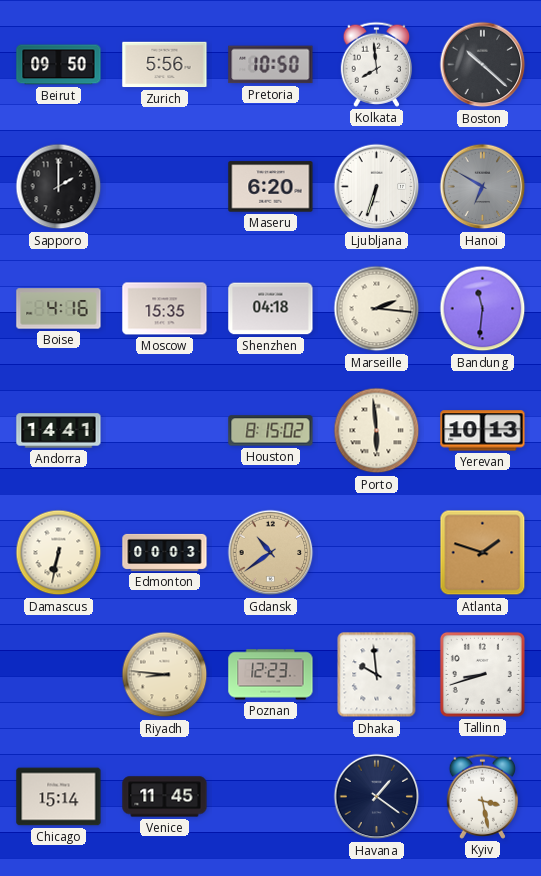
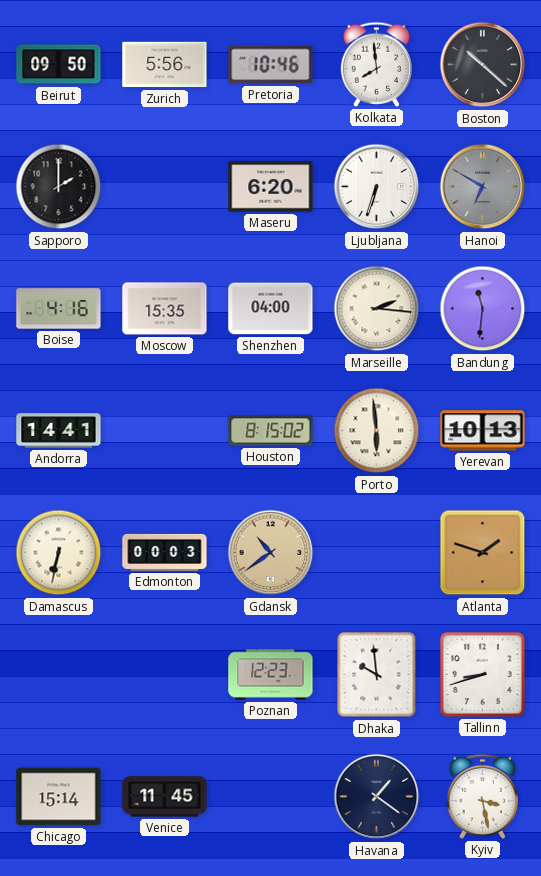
Pretoria: 10:50 -> 10:46 (271, 65)
Shenzhen: 04:18 -> 04:00 (271, 309)
Riyadh: 8:46 -> none (165, 675)
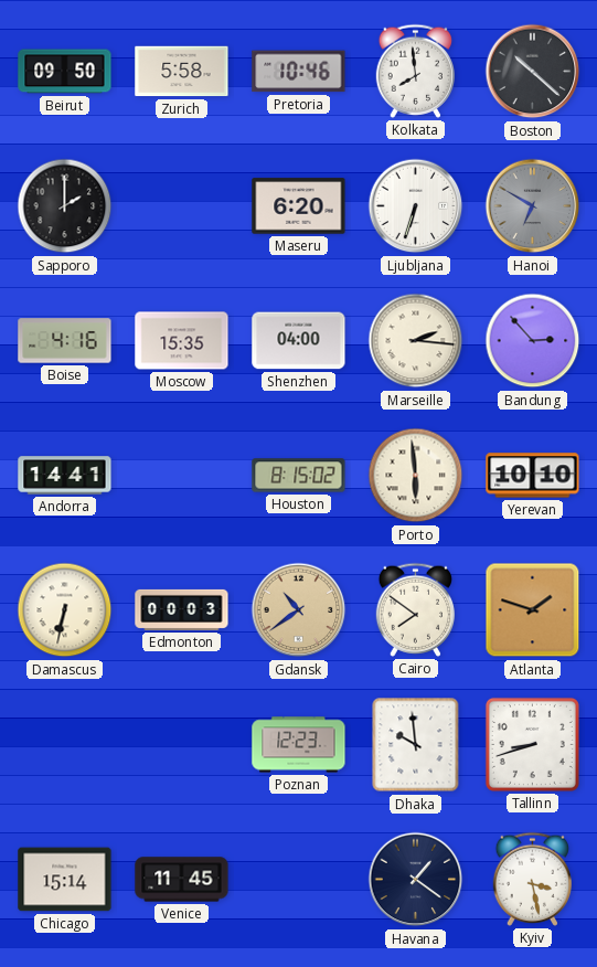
Zurich: 5:56 -> 5:58 (182, 72)
Bandung: 11:31 -> 2:53 (533, 341)
Yerevan: 10:13 -> 10:10 (533, 476)
Cairo: none -> 7:51 (416, 609)
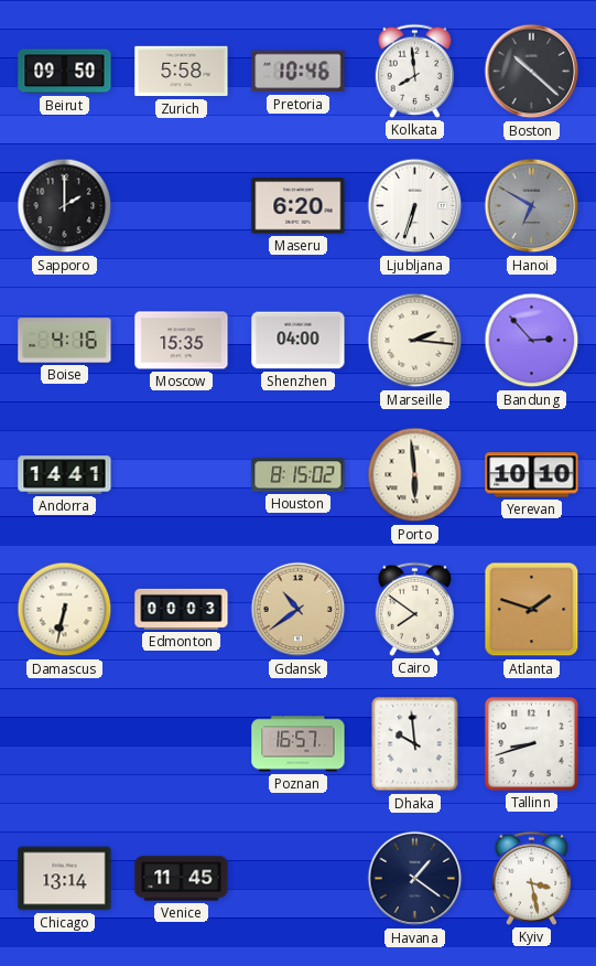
Poznan: 12:23 -> 16:57 (299, 744)
Chicago: 15:14 -> 13:14 (65, 879)
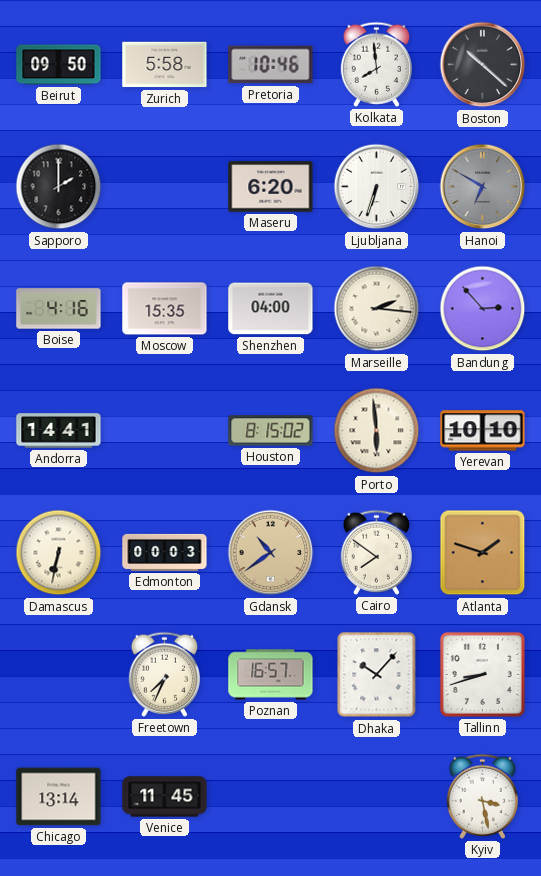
Freetown: none -> 7:34 (165, 674)
Dhaka: 9:59 -> 10:07 (377, 675)
Havana: 1:21 -> none (415, 879)
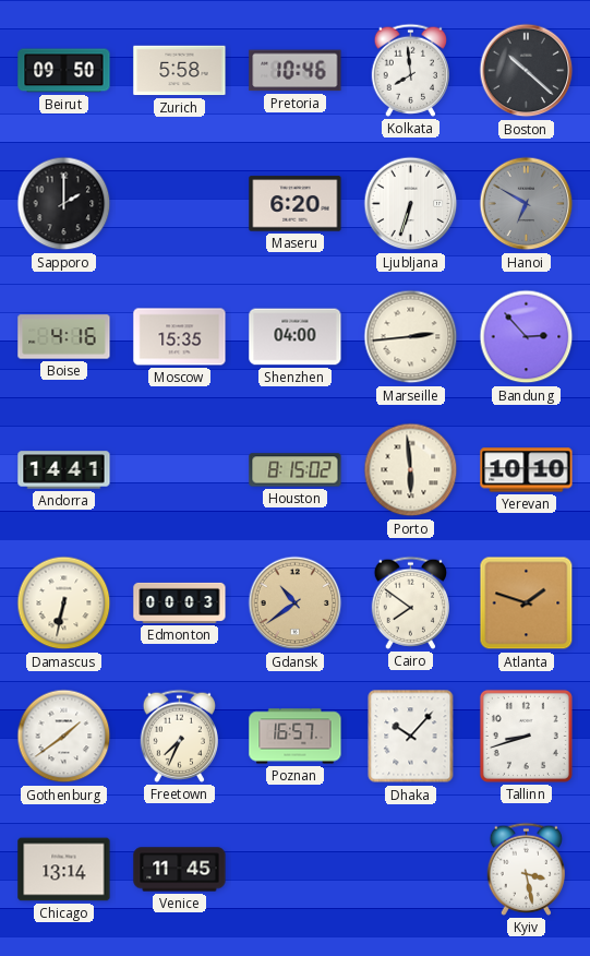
Marseille: 2:16 -> 2:44 (411, 337)
Gothenburg: none -> 1:39 (64, 737)
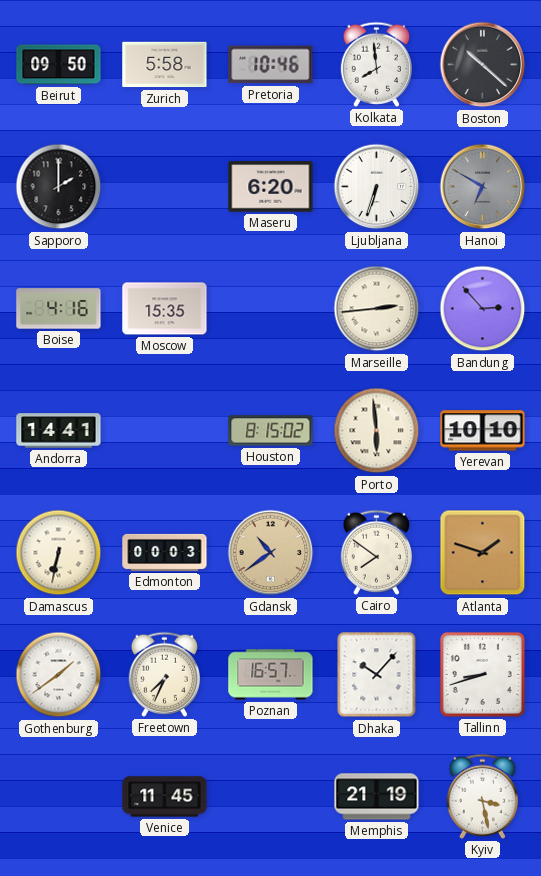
Shenzhen: 04:00 -> none (296, 337)
Chicago: 13:14 -> none (64, 870)
Memphis: none -> 21:19 (377, 797)
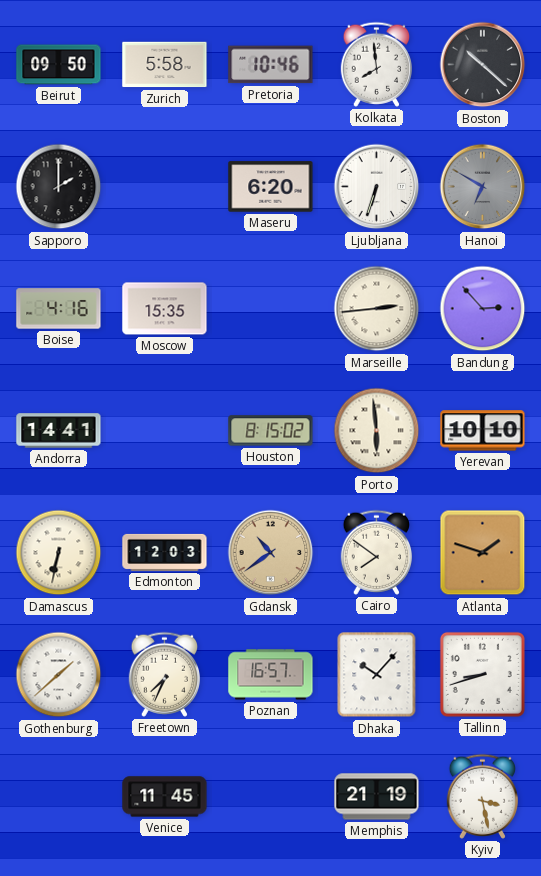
Edmonton: 00:03 -> 12:03 (165, 552)
Gothenburg: 1:39 -> 1:38 (59, 675)
